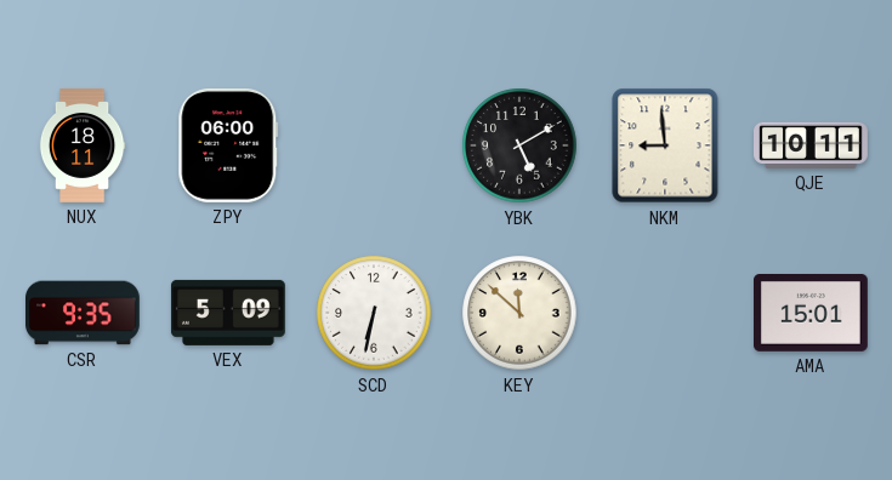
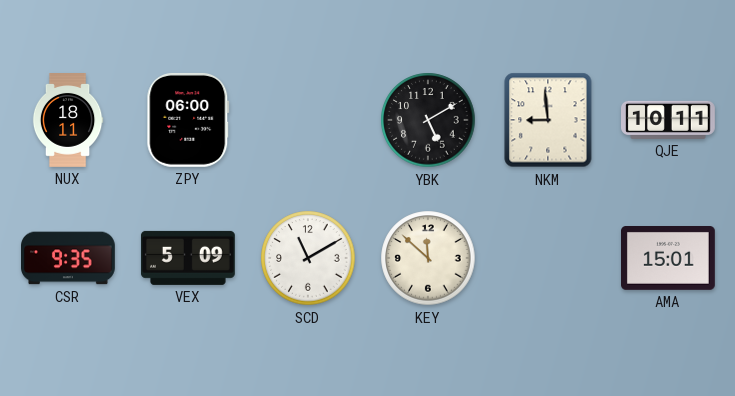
SCD: 6:32 -> 11:10 (308, 258)
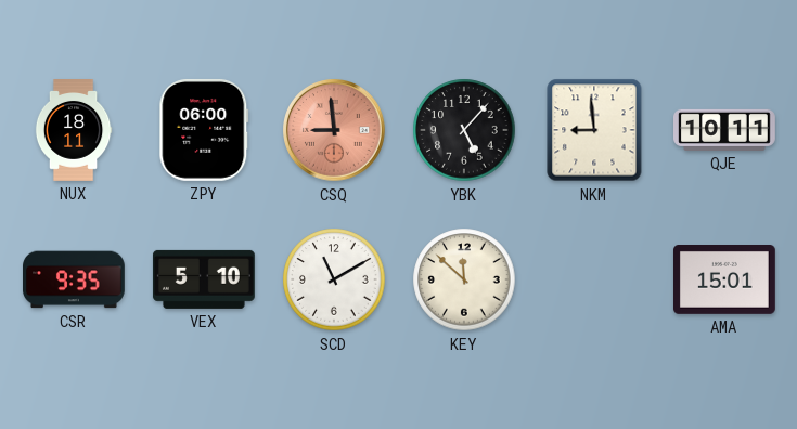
CSQ: none -> 8:59 (335, 131)
YBK: 5:10 -> 5:07 (464, 130)
VEX: 5:09 -> 5:10 (204, 279)
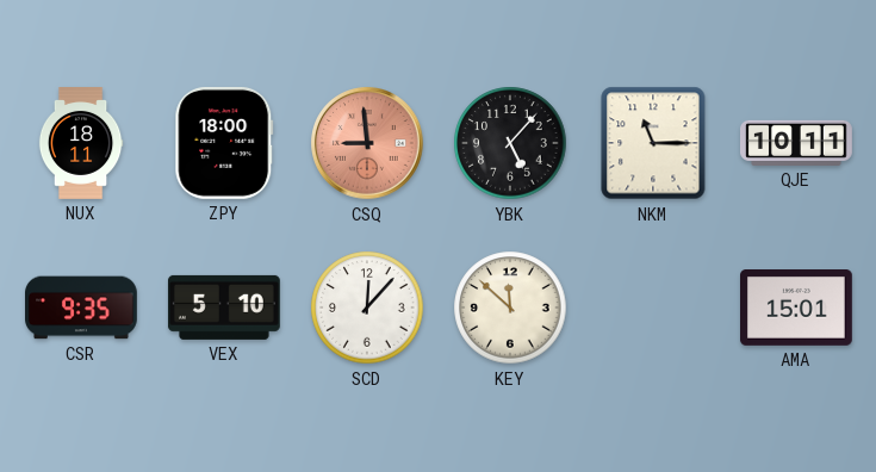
ZPY: 06:00 -> 18:00 (224, 143)
NKM: 8:59 -> 11:15 (653, 143)
SCD: 11:10 -> 12:07 (367, 308)
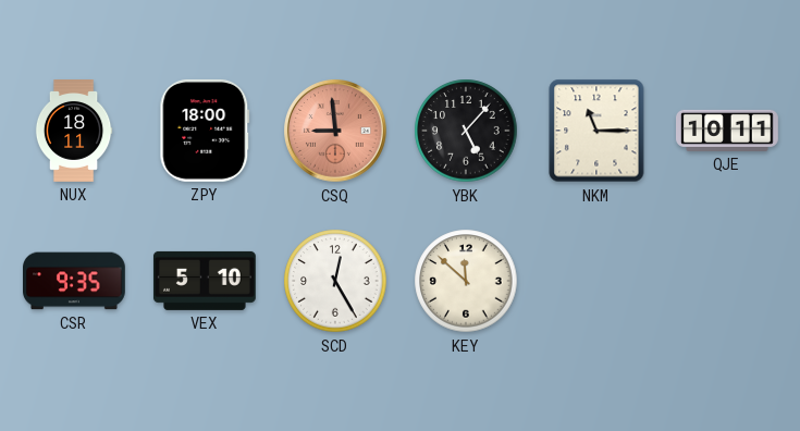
SCD: 12:07 -> 12:25 (335, 281)
AMA: 15:01 -> none (797, 309)
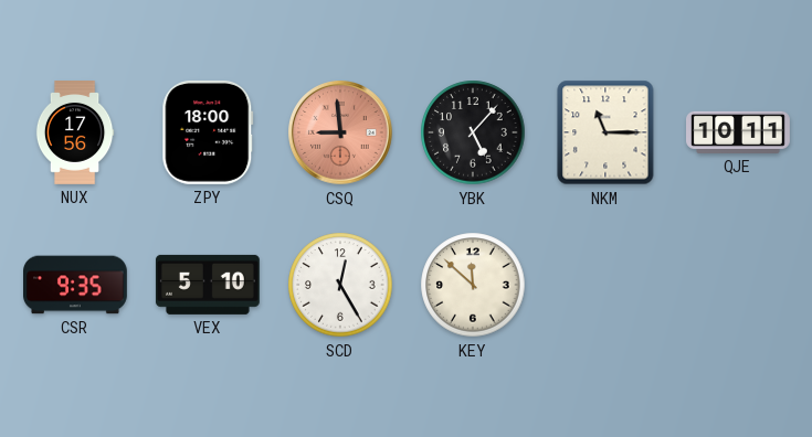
NUX: 18:11 -> 17:56 (75, 134)
